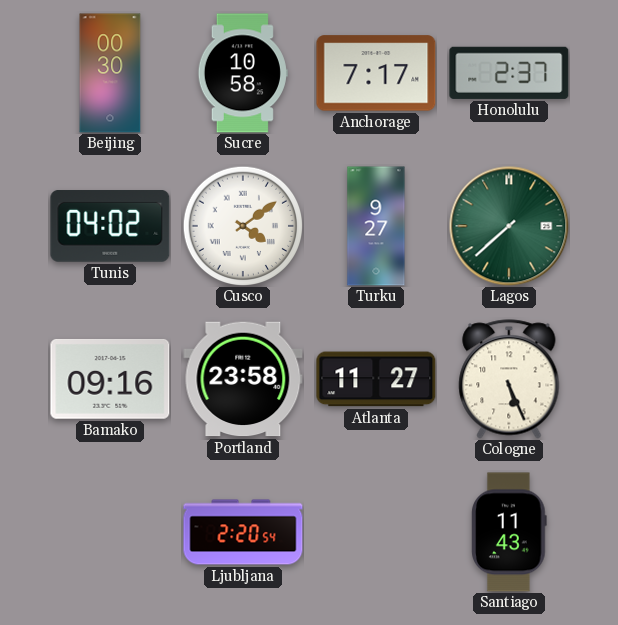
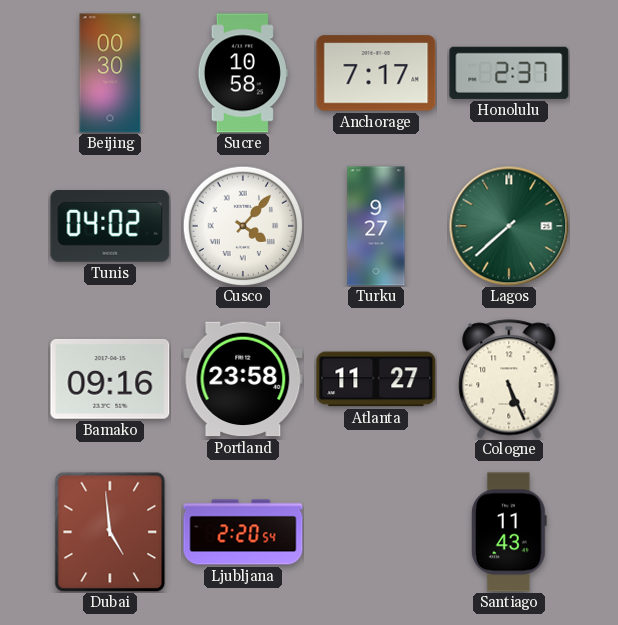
Cusco: 4:09 -> 4:07 (242, 225)
Dubai: none -> 4:59 (110, 532)
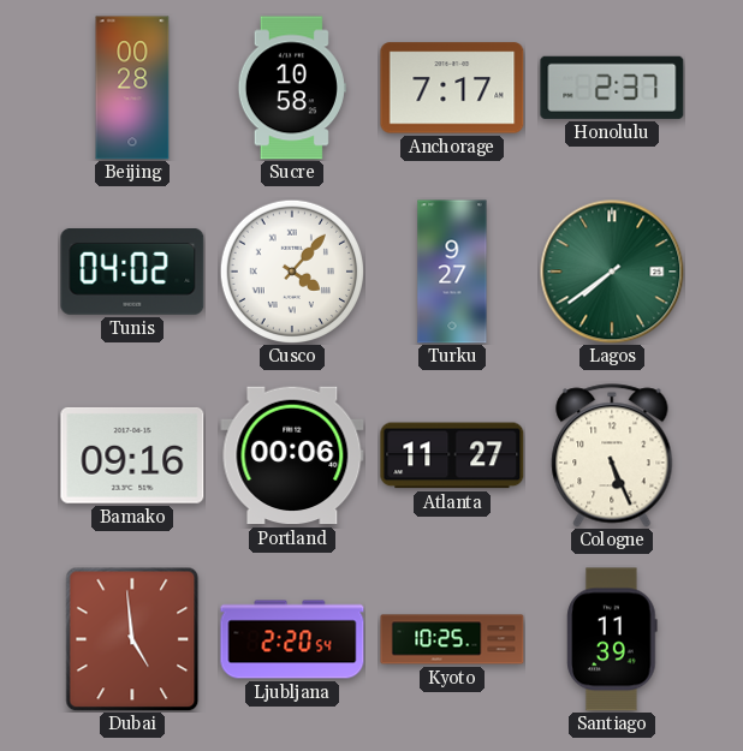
Beijing: 00:30 -> 00:28 (132, 88)
Lagos: 7:38 -> 7:39 (612, 272)
Portland: 23:58 -> 00:06 (292, 455)
Kyoto: none -> 10:25 (452, 639)
Santiago: 11:43 -> 11:39 (612, 639)
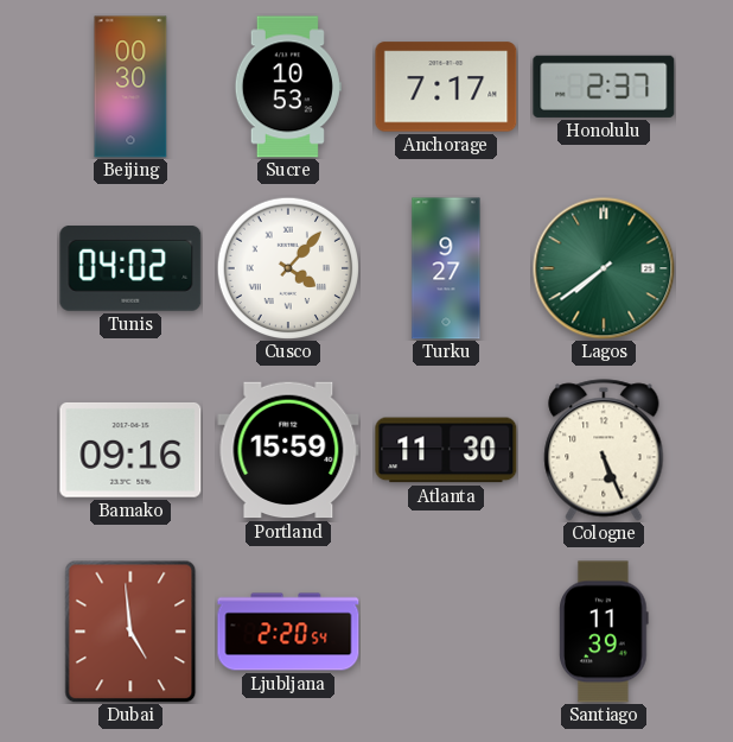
Beijing: 00:28 -> 00:30 (130, 87)
Sucre: 10:58 -> 10:53 (288, 87)
Portland: 00:06 -> 15:59 (288, 450)
Atlanta: 11:27 -> 11:30 (446, 450)
Kyoto: 10:25 -> none (452, 639)
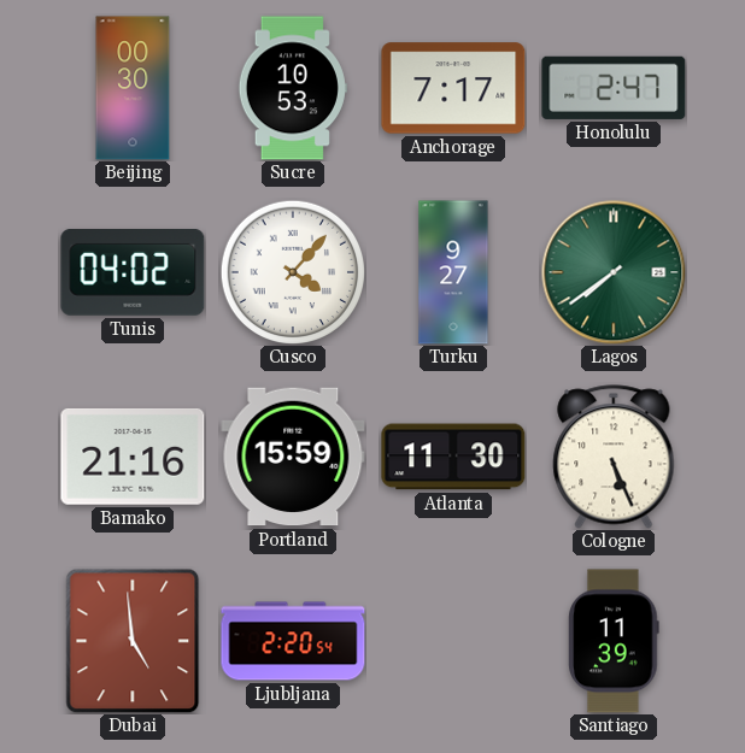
Honolulu: 2:37 -> 2:47 (614, 88)
Bamako: 09:16 -> 21:16 (133, 457)
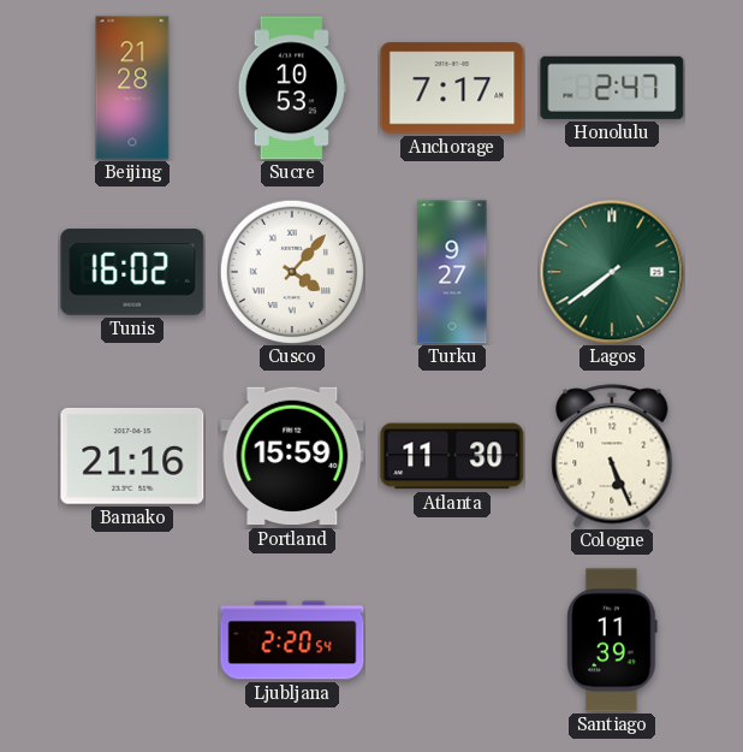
Beijing: 00:30 -> 21:28 (132, 88)
Tunis: 04:02 -> 16:02 (132, 273)
Dubai: 4:59 -> none (133, 641)
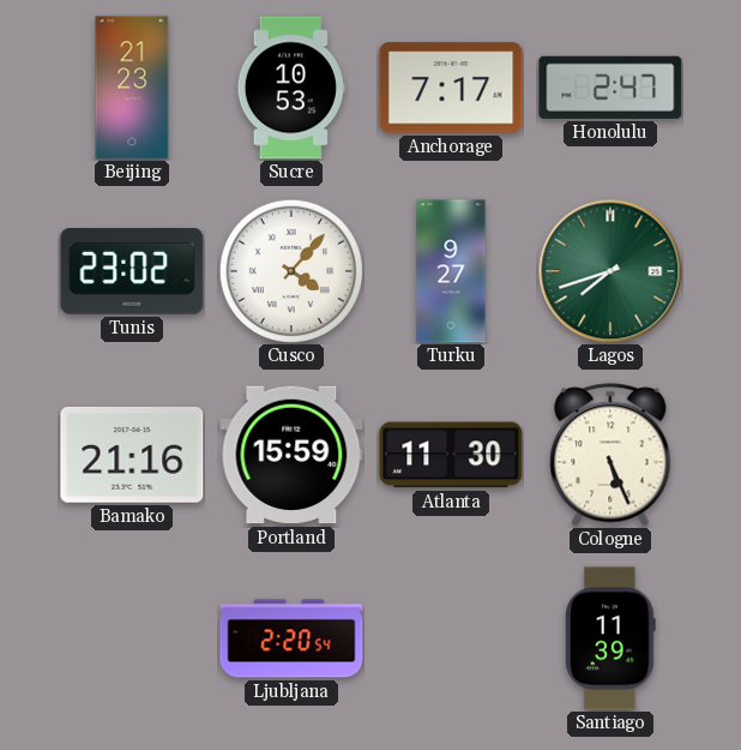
Beijing: 21:28 -> 21:23 (132, 88)
Tunis: 16:02 -> 23:02 (132, 272)
Lagos: 7:39 -> 7:42 (610, 271)
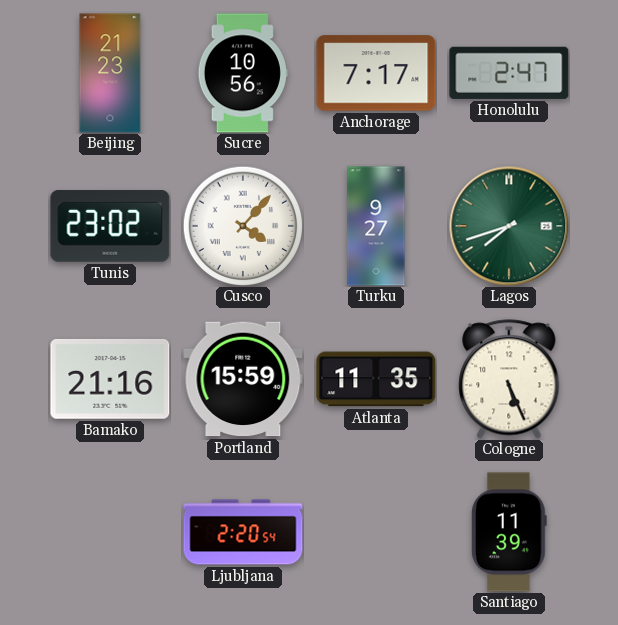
Sucre: 10:53 -> 10:56 (243, 73)
Atlanta: 11:30 -> 11:35 (376, 379)
